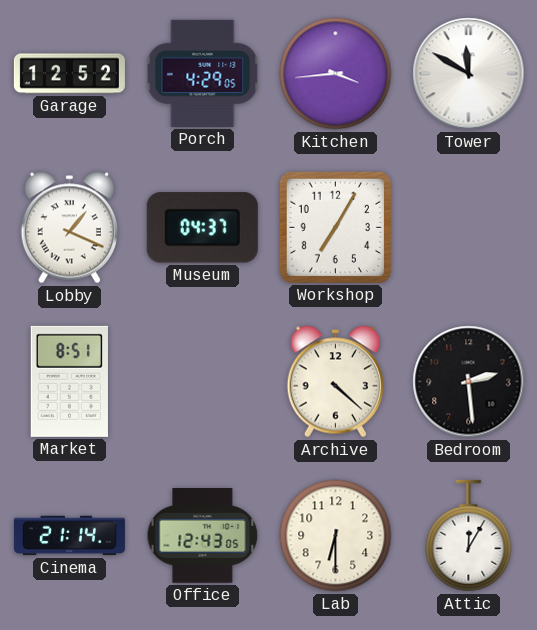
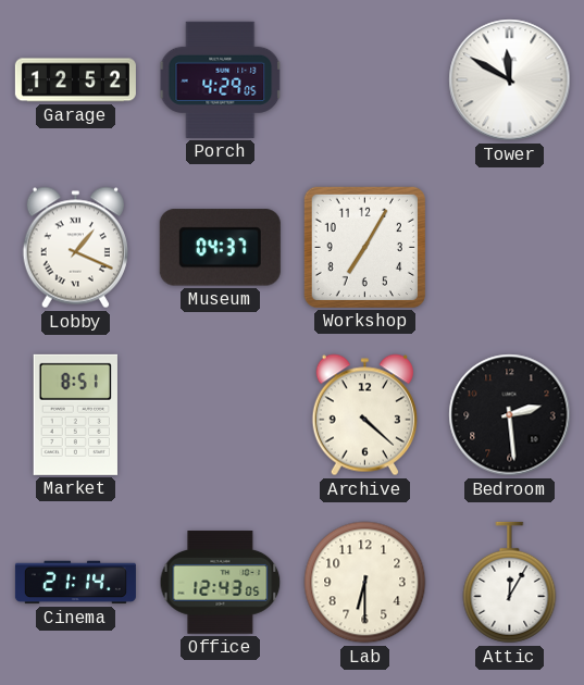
Kitchen: 3:44 -> none (336, 74)
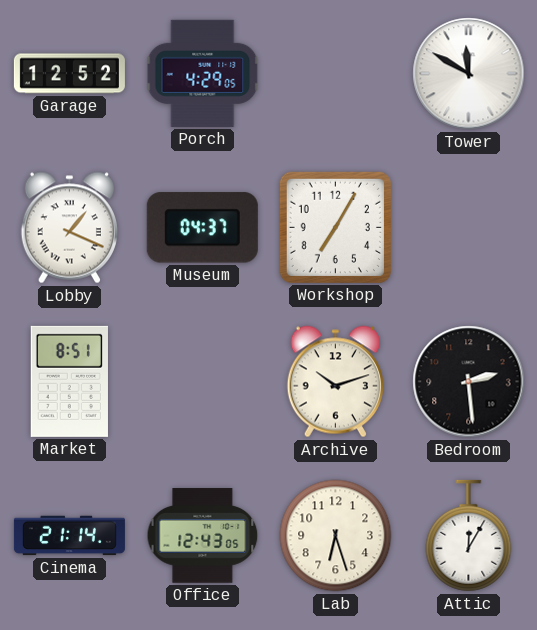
Archive: 4:22 -> 10:12 (335, 382)
Lab: 6:30 -> 6:27 (336, 536)
